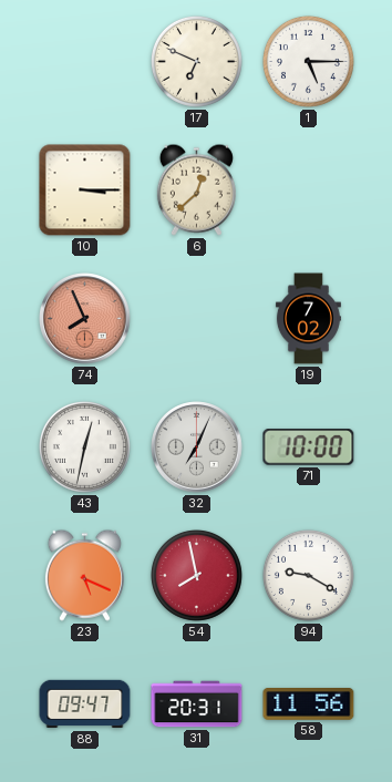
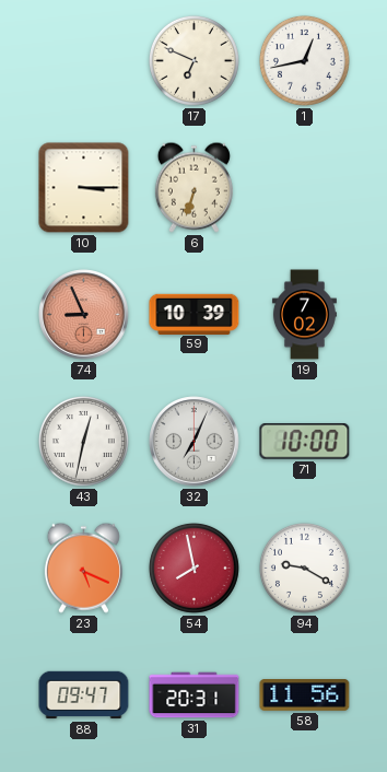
1: 5:15 -> 12:43 (304, 60)
6: 12:38 -> 6:33 (193, 187)
74: 7:56 -> 8:56 (84, 315)
59: none -> 10:39 (195, 314)
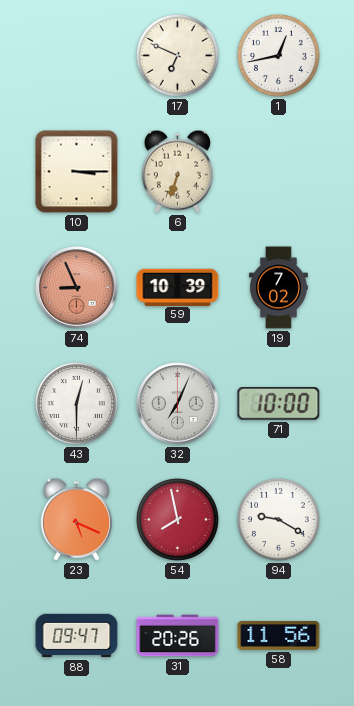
43: 12:32 -> 12:30 (76, 403)
31: 20:31 -> 20:26 (178, 636)
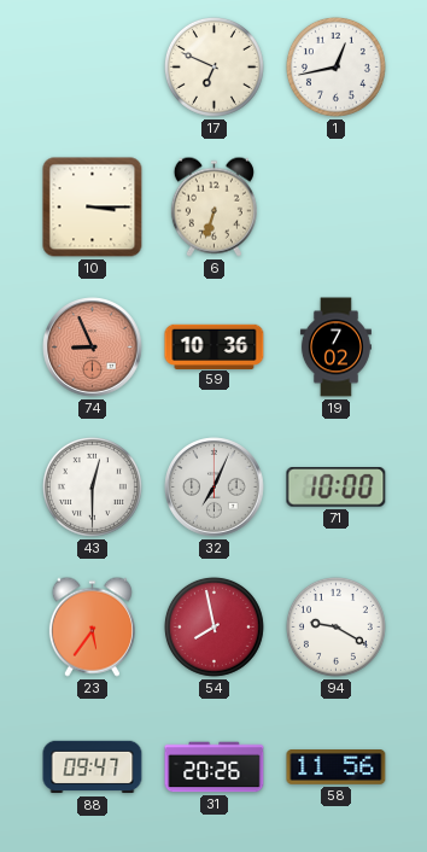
59: 10:39 -> 10:36 (215, 346)
23: 5:19 -> 5:36 (92, 626)
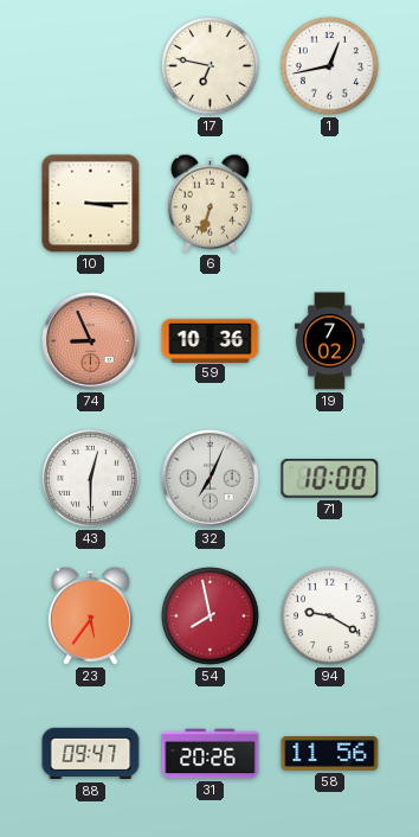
17: 6:49 -> 6:47 (209, 65)
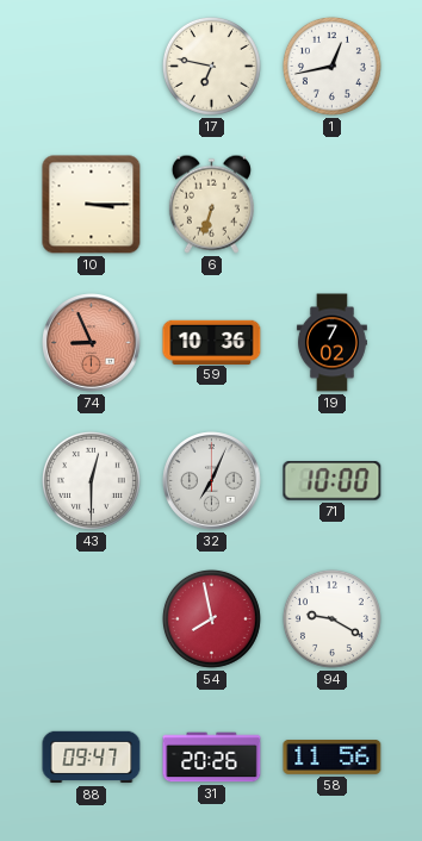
23: 5:36 -> none (90, 615)
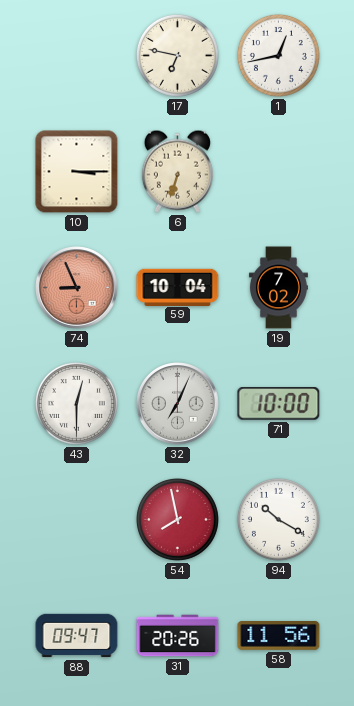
59: 10:36 -> 10:04 (178, 287)
94: 9:20 -> 10:20 (278, 519)
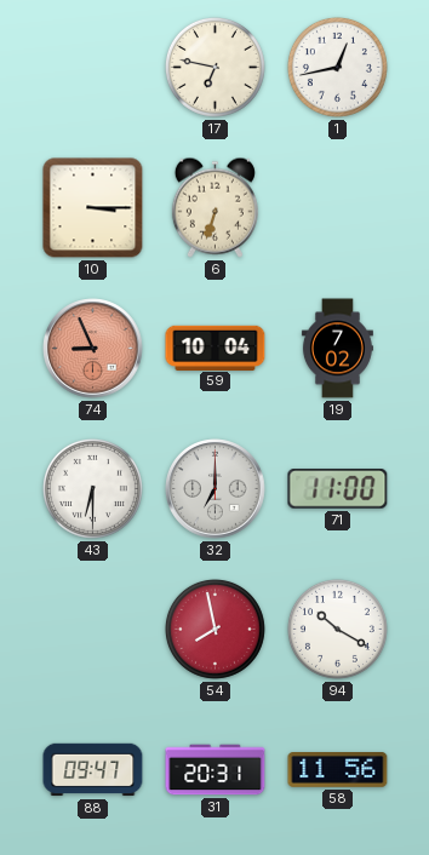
43: 12:30 -> 6:30 (92, 488)
32: 7:04 -> 7:00 (216, 489)
71: 10:00 -> 11:00 (338, 489)
31: 20:26 -> 20:31 (216, 770)
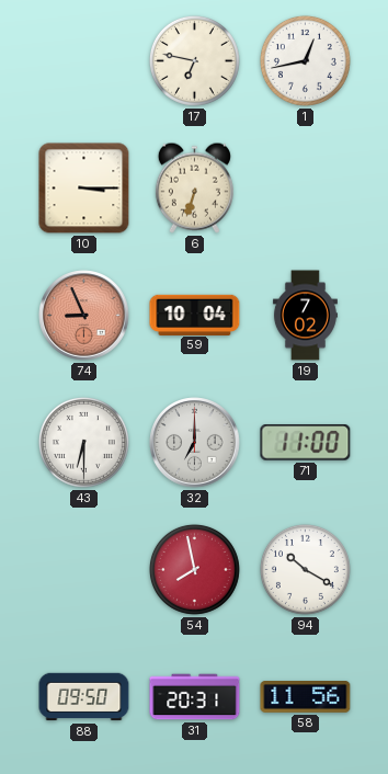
88: 09:47 -> 09:50 (84, 697)
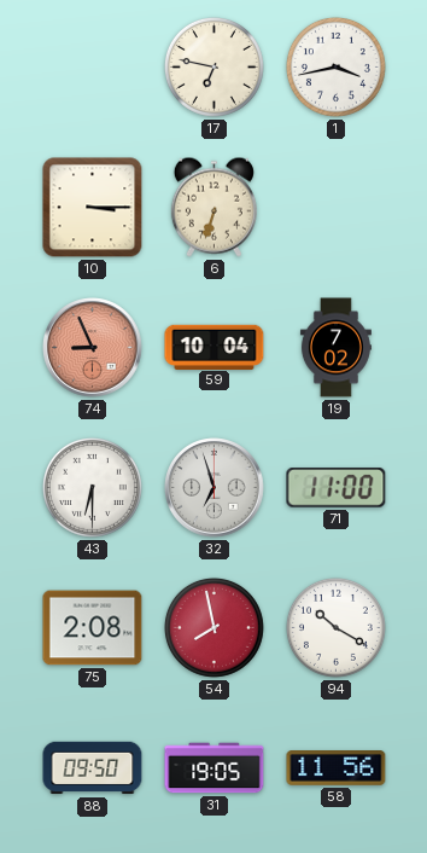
1: 12:43 -> 3:43 (335, 66)
32: 7:00 -> 6:57 (215, 488)
75: none -> 2:08 (93, 628)
31: 20:31 -> 19:05 (215, 768)
